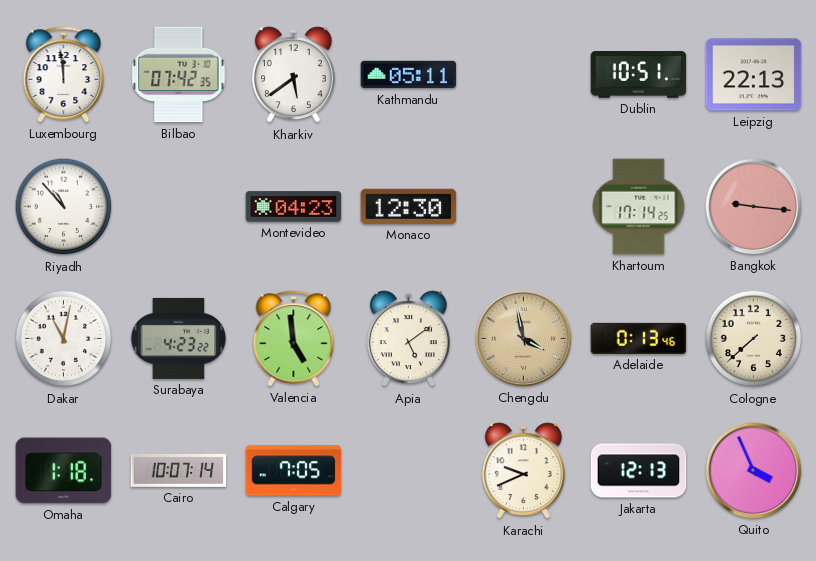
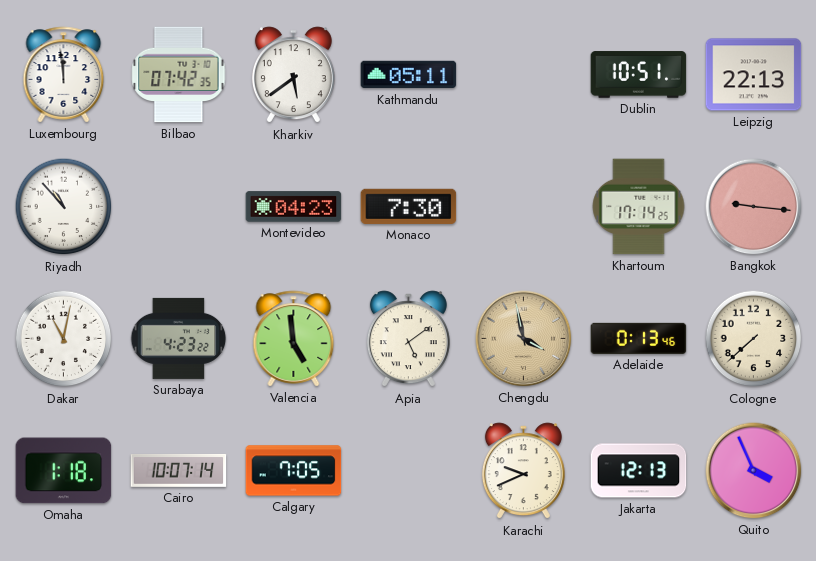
Monaco: 12:30 -> 7:30 (409, 206)
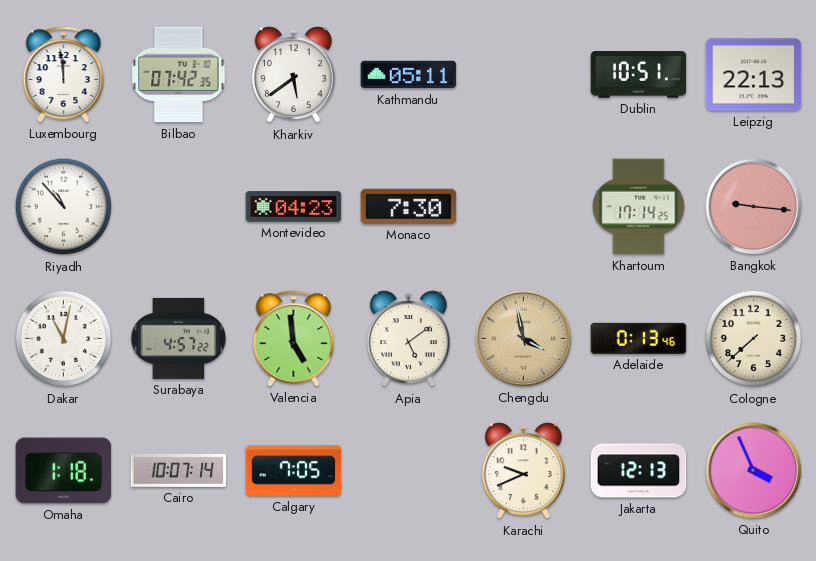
Surabaya: 4:23 -> 4:57 (179, 338)
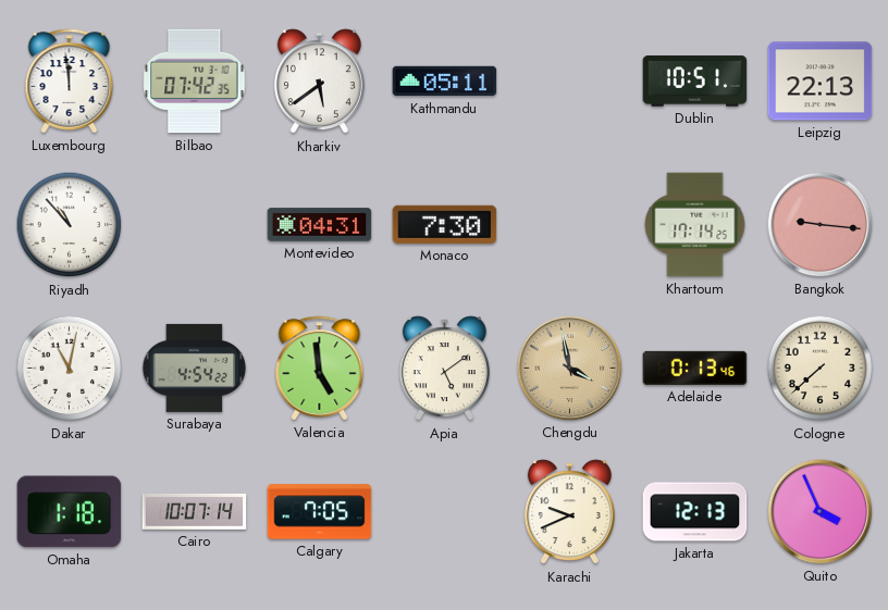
Montevideo: 04:23 -> 04:31 (320, 225)
Surabaya: 4:57 -> 4:54 (195, 368)
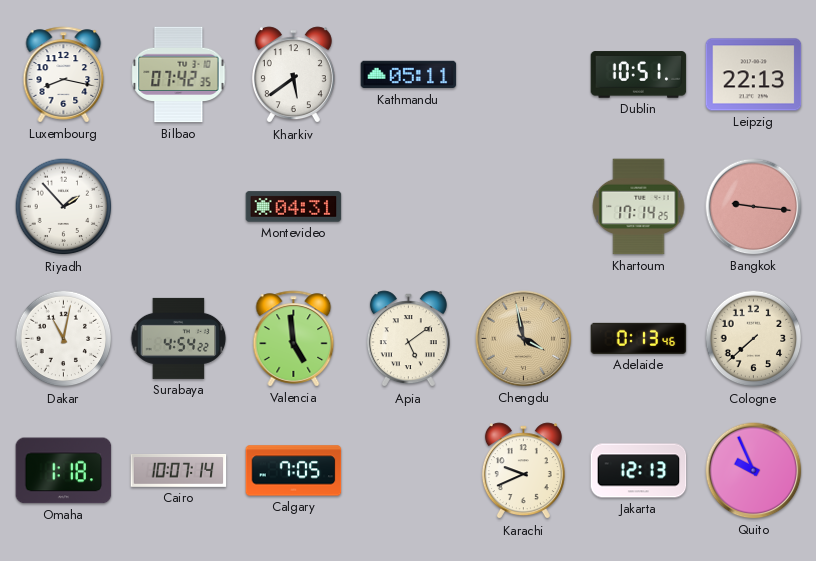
Luxembourg: 11:59 -> 8:17 (64, 75)
Riyadh: 10:53 -> 1:53 (64, 207)
Monaco: 7:30 -> none (445, 224)
Quito: 3:56 -> 9:56 (754, 471)
